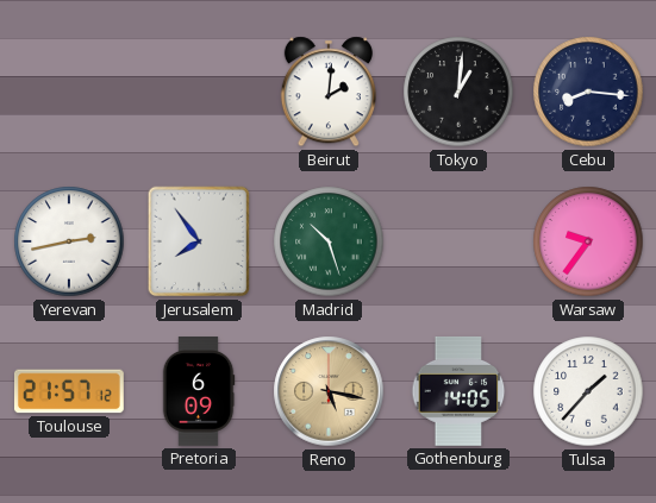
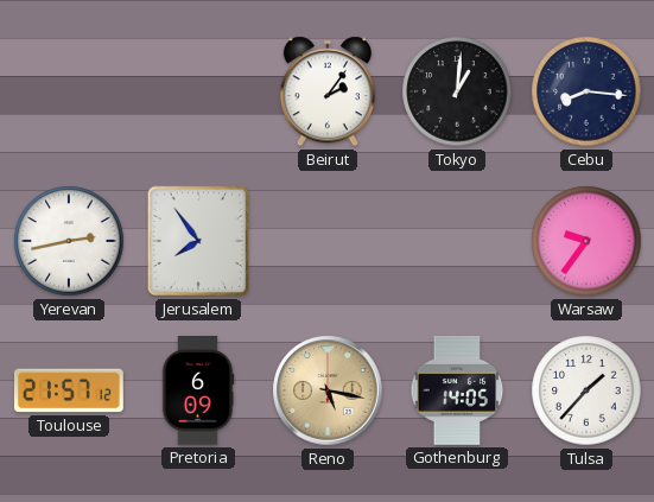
Beirut: 2:01 -> 2:06 (328, 91)
Madrid: 10:27 -> none (329, 241)
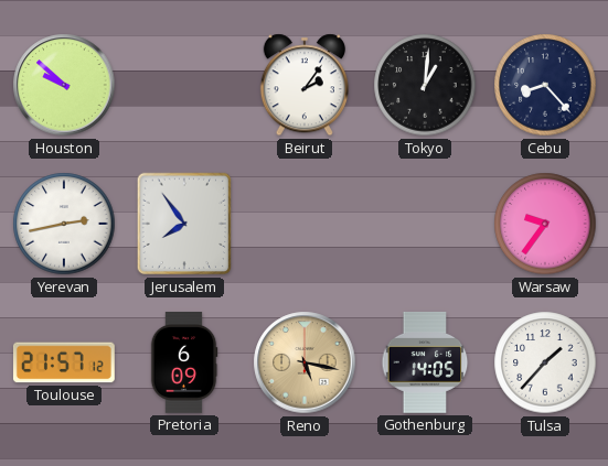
Houston: none -> 9:52 (64, 85)
Cebu: 8:16 -> 8:23 (545, 85)
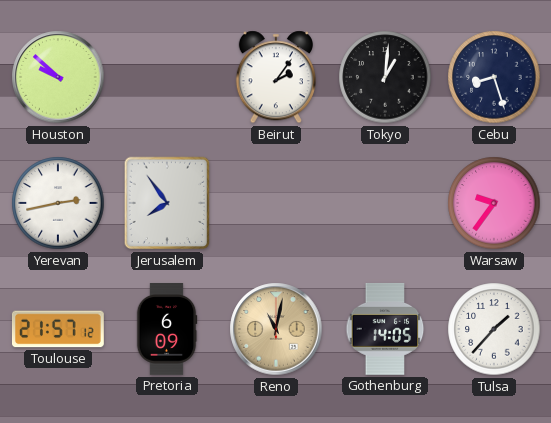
Cebu: 8:23 -> 8:27 (494, 77)
Reno: 5:17 -> 11:02 (276, 329)
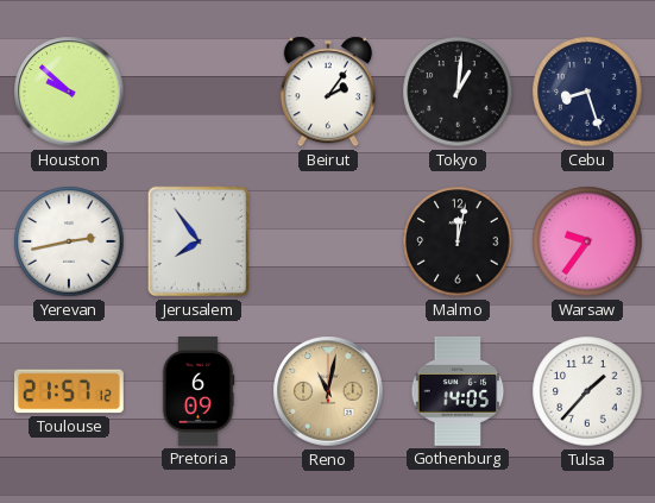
Malmo: none -> 12:02 (458, 241)
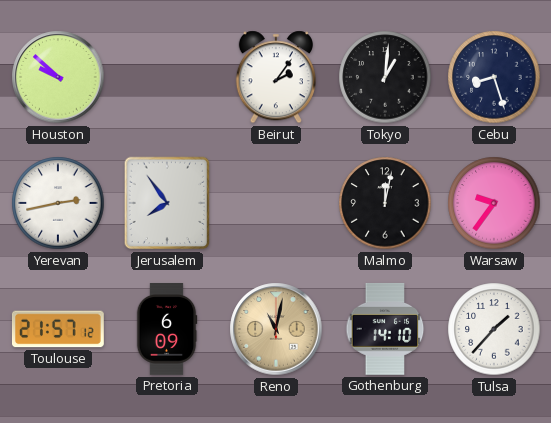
Gothenburg: 14:05 -> 14:10 (385, 329)
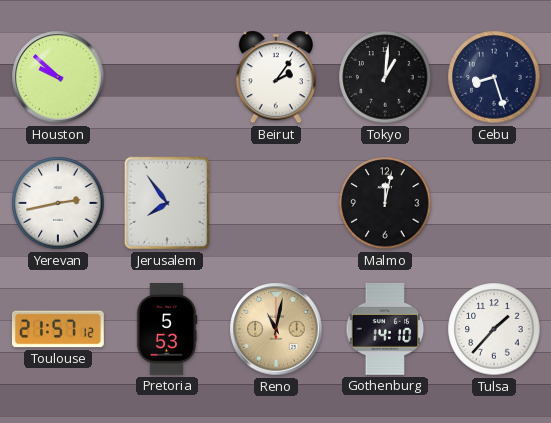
Warsaw: 9:36 -> none (494, 203)
Pretoria: 6:09 -> 5:53 (167, 330)
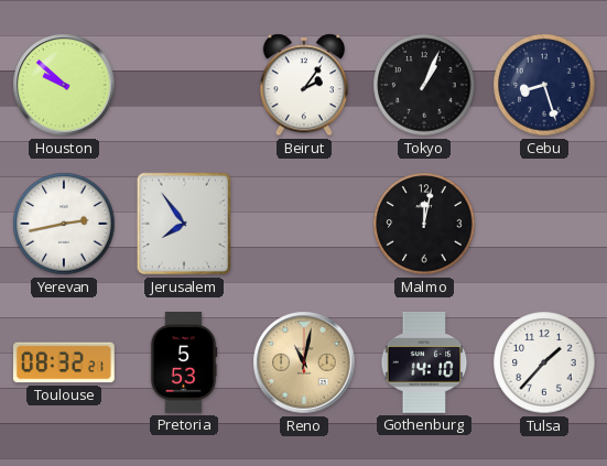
Tokyo: 1:01 -> 1:04 (424, 85)
Toulouse: 21:57 -> 08:32 (64, 362)
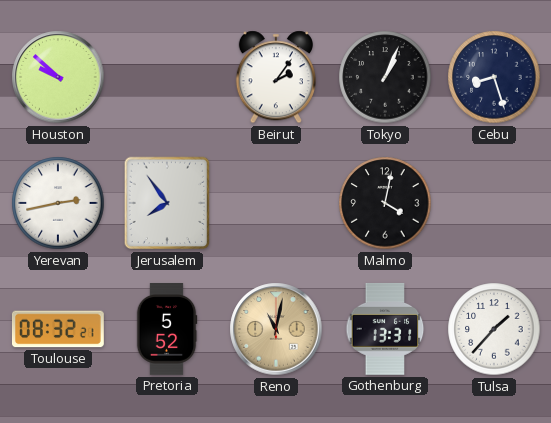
Malmo: 12:02 -> 4:02 (385, 203)
Pretoria: 5:53 -> 5:52 (167, 330)
Gothenburg: 14:10 -> 13:31 (385, 329)
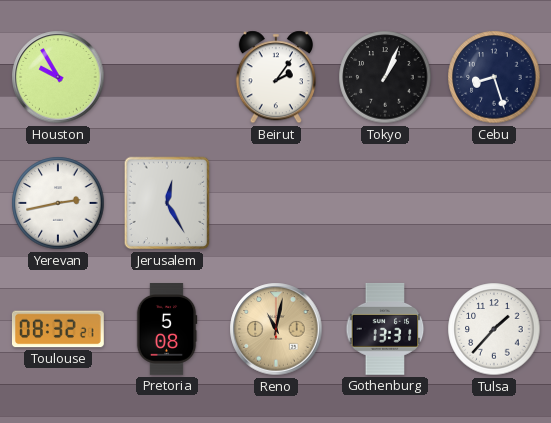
Houston: 9:52 -> 9:55 (58, 77)
Jerusalem: 7:54 -> 12:25 (167, 203)
Malmo: 4:02 -> none (385, 203)
Pretoria: 5:52 -> 5:08 (167, 330)
